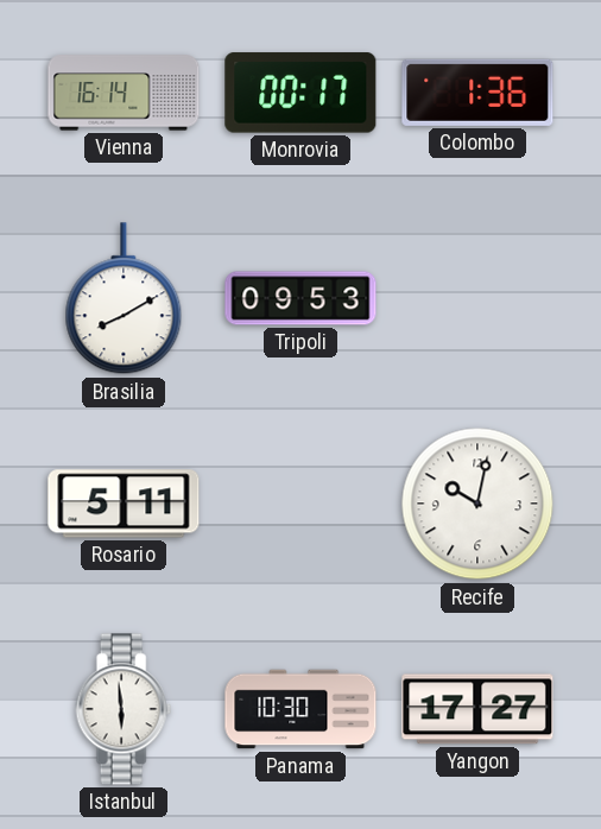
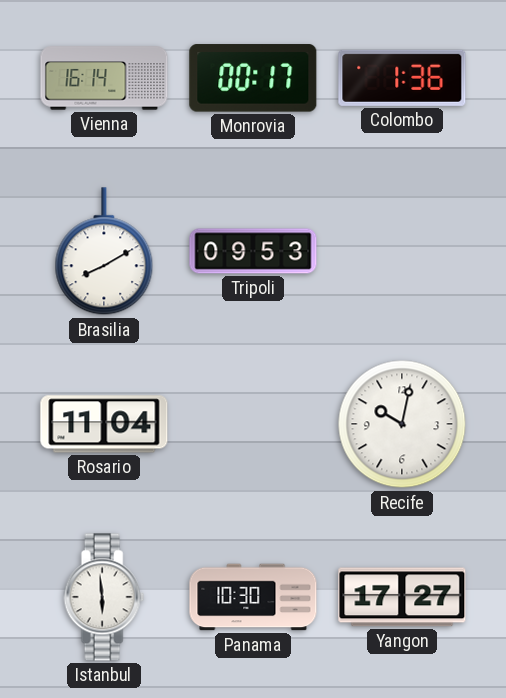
Rosario: 5:11 -> 11:04 (104, 424)
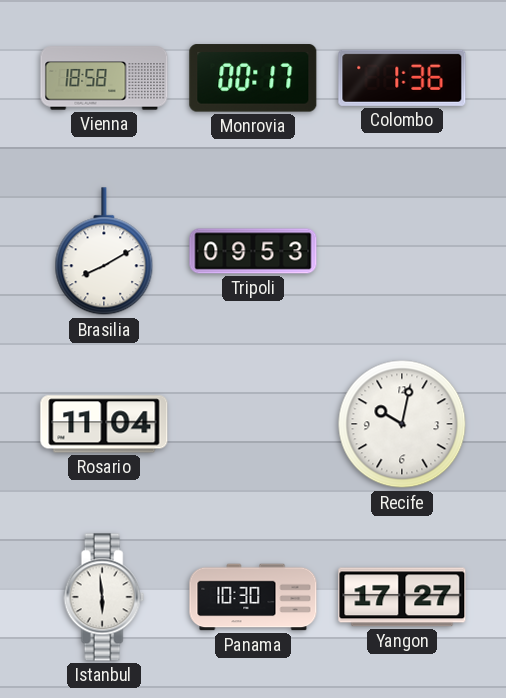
Vienna: 16:14 -> 18:58 (104, 78)
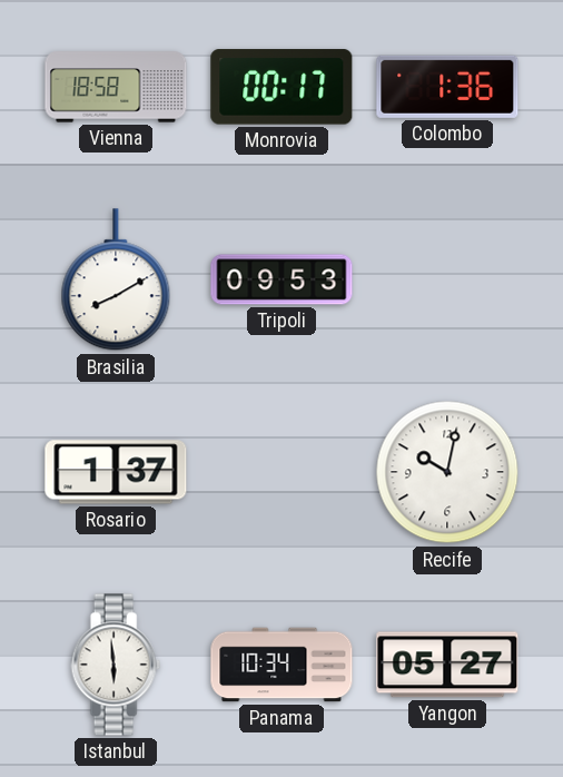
Rosario: 11:04 -> 1:37 (116, 472)
Panama: 10:30 -> 10:34 (281, 665)
Yangon: 17:27 -> 05:27 (447, 665)
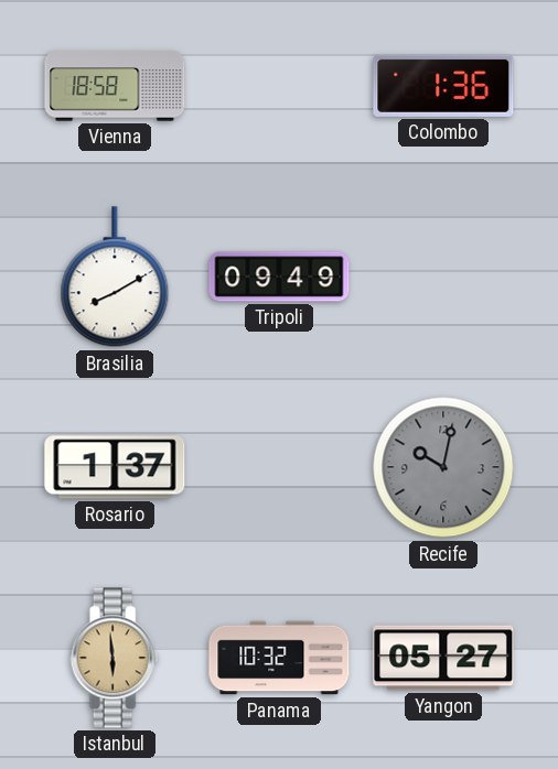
Monrovia: 00:17 -> none (281, 87)
Tripoli: 09:53 -> 09:49 (279, 277)
Recife dial: white -> grey (443, 467)
Istanbul dial: white -> champagne (115, 658)
Panama: 10:34 -> 10:32 (279, 658)
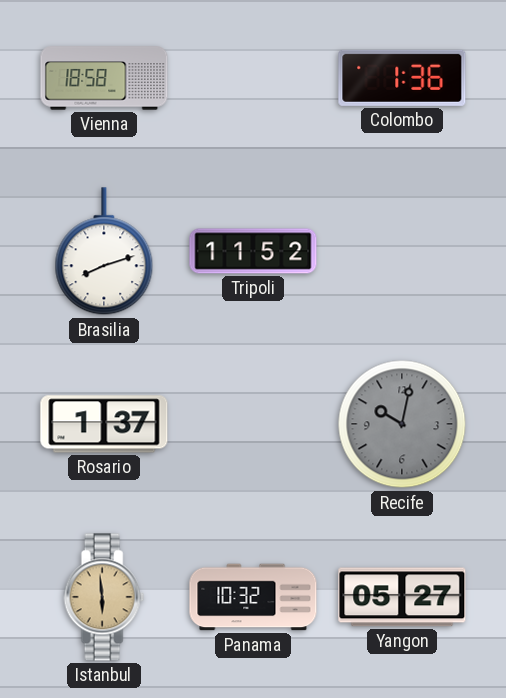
Brasilia: 8:10 -> 8:12 (104, 252)
Tripoli: 09:49 -> 11:52 (253, 251)
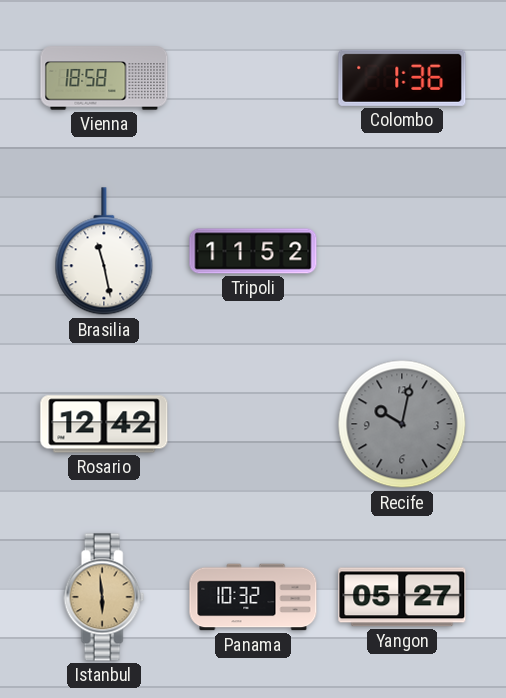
Brasilia: 8:12 -> 11:28 (104, 252)
Rosario: 1:37 -> 12:42 (104, 424)
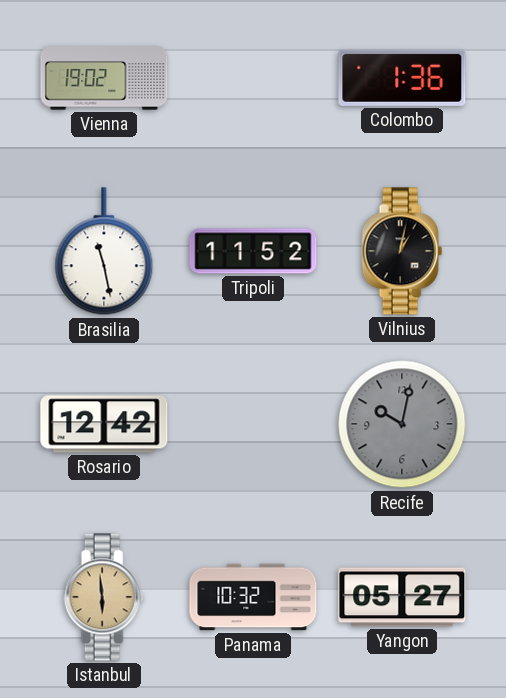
Vienna: 18:58 -> 19:02 (104, 78)
Vilnius: none -> 1:02 (402, 251)
